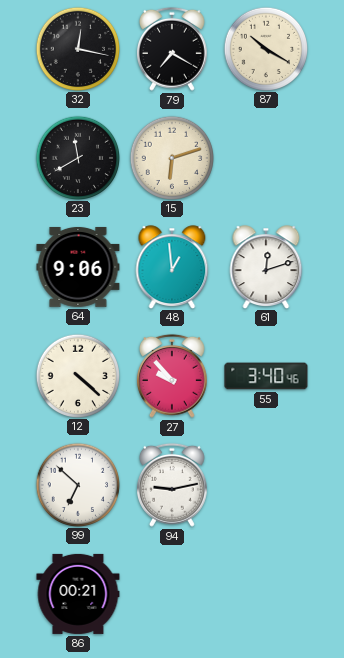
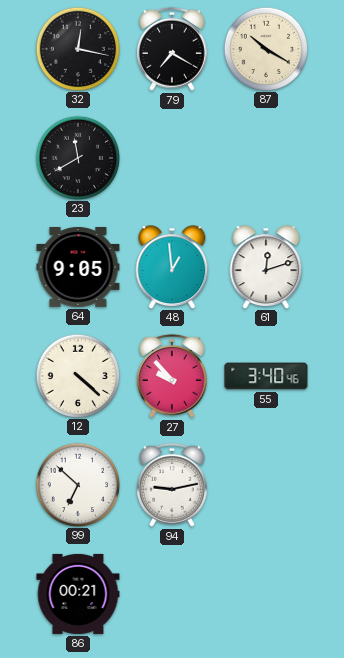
15: 6:12 -> none (171, 157)
64: 9:06 -> 9:05 (78, 267)
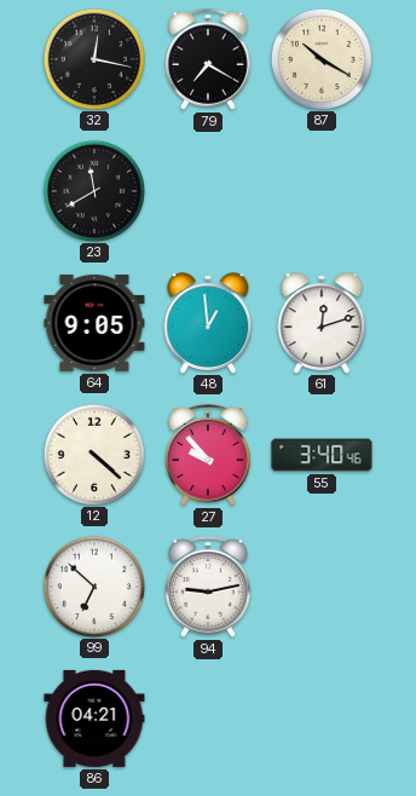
86: 00:21 -> 04:21 (94, 719)
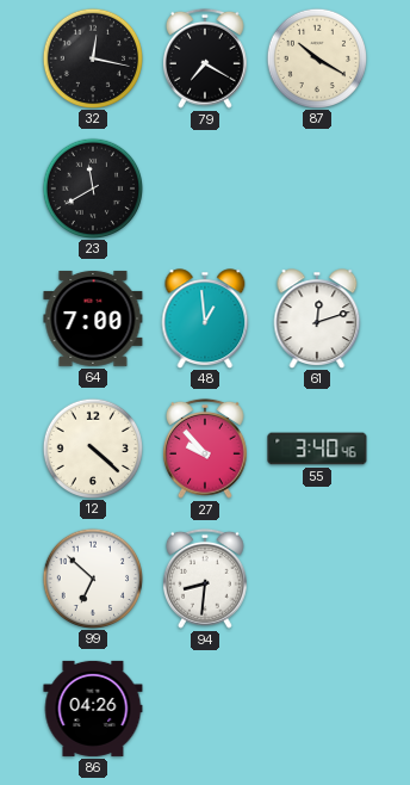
64: 9:05 -> 7:00 (93, 319)
94: 9:13 -> 8:31 (205, 579)
86: 04:21 -> 04:26 (93, 709)
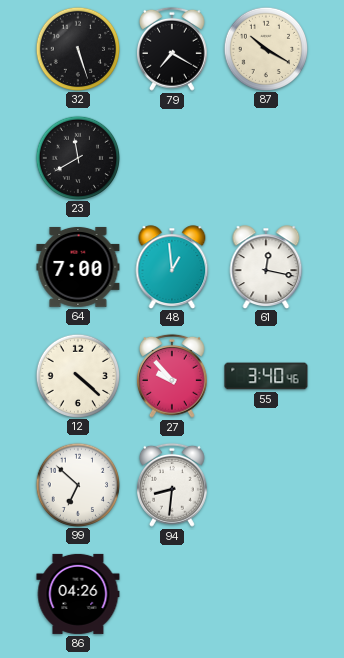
32: 12:17 -> 5:27 (77, 48)
61: 12:12 -> 12:17 (266, 267)
